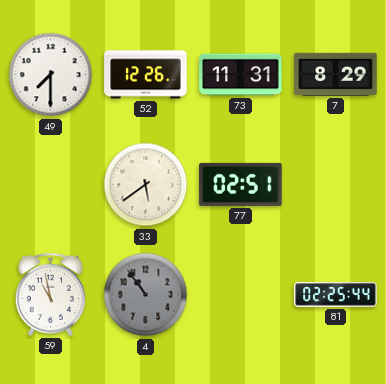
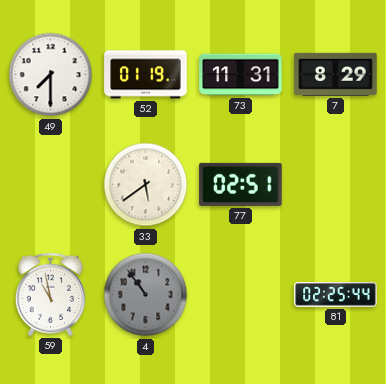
52: 12:26 -> 01:19 (146, 75)
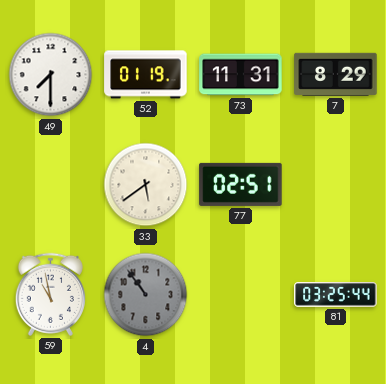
81: 02:25 -> 03:25 (336, 295)
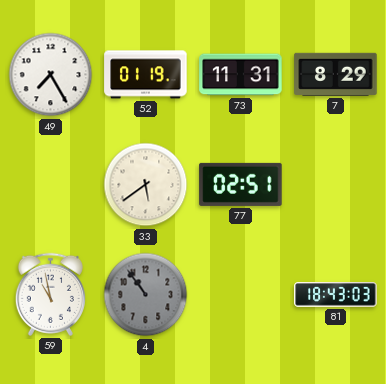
49: 7:30 -> 7:25 (51, 75)
81: 03:25 -> 18:43 (336, 295)
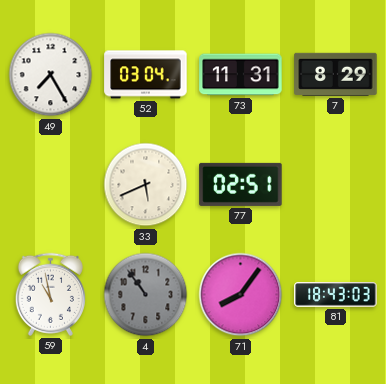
52: 01:19 -> 03:04 (146, 75)
33: 5:39 -> 5:41 (146, 185)
71: none -> 8:06 (241, 295)
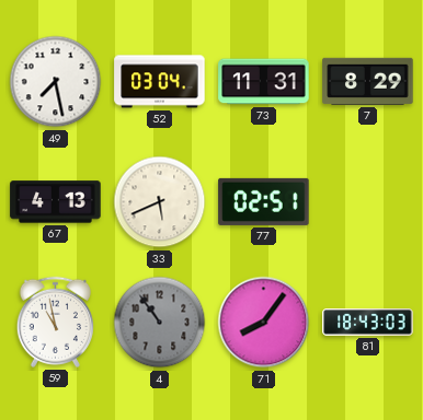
49: 7:25 -> 7:28 (56, 82)
67: none -> 4:13 (56, 202)
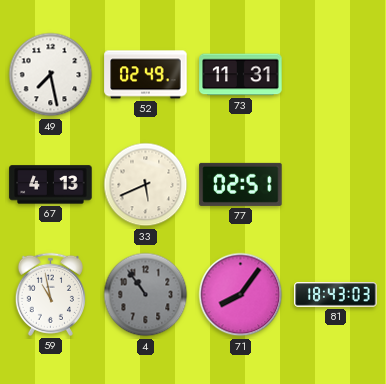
52: 03:04 -> 02:49 (146, 75)
7: 8:29 -> none (368, 81)
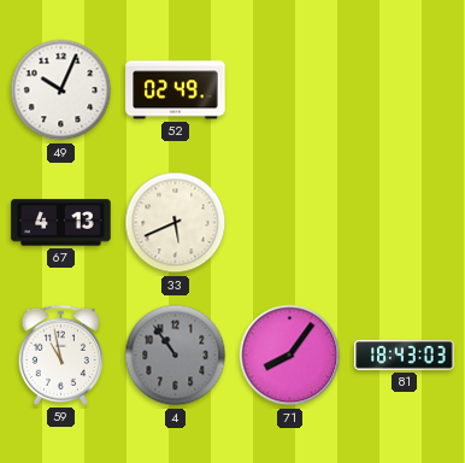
49: 7:28 -> 10:04 (61, 90)
73: 11:31 -> none (241, 75)
77: 02:51 -> none (241, 184)
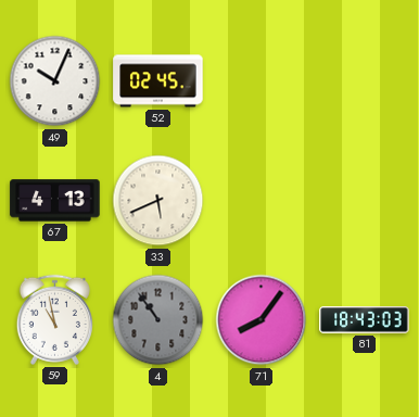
52: 02:49 -> 02:45 (158, 81)
